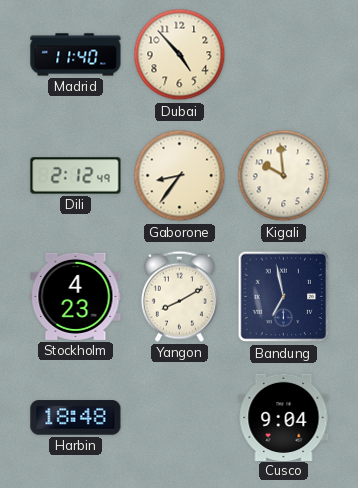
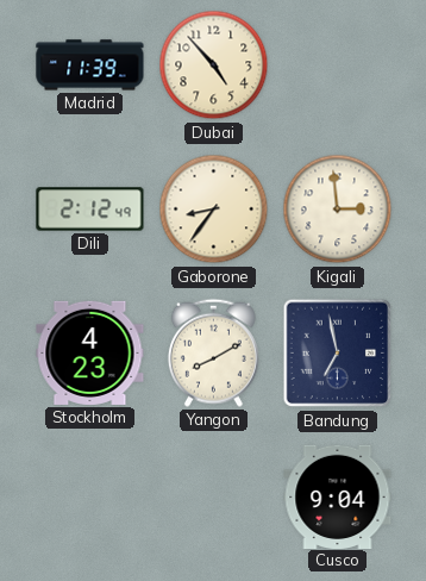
Madrid: 11:40 -> 11:39 (90, 65)
Kigali: 9:59 -> 2:59 (338, 210)
Harbin: 18:48 -> none (76, 418)
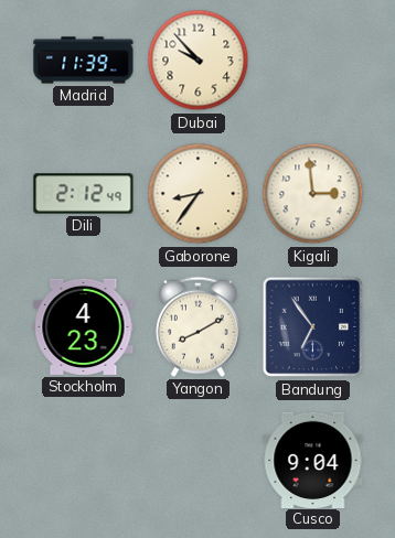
Dubai: 4:53 -> 9:53 (199, 61)
Bandung: 6:58 -> 6:54 (313, 327)
